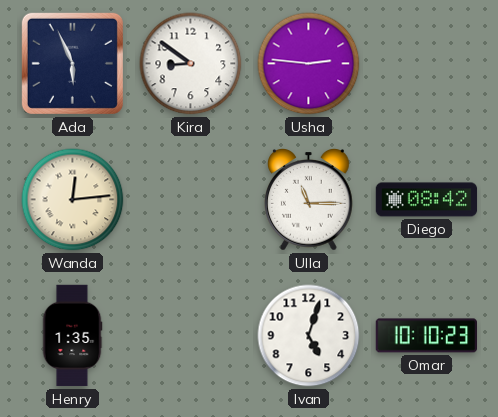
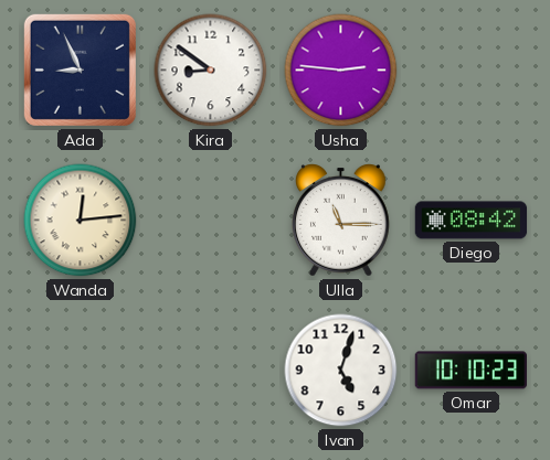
Ada: 5:56 -> 8:56 (80, 69)
Henry: 1:35 -> none (72, 336)
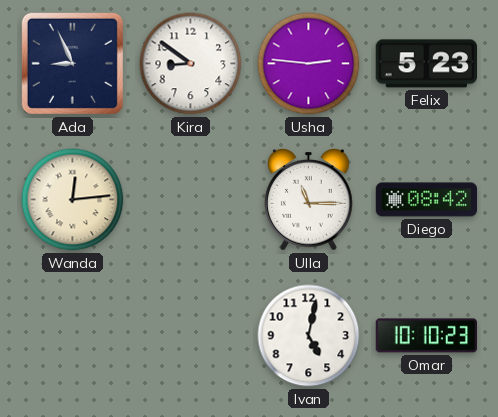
Felix: none -> 5:23 (426, 64)
Ivan: 5:03 -> 5:02 (309, 336)
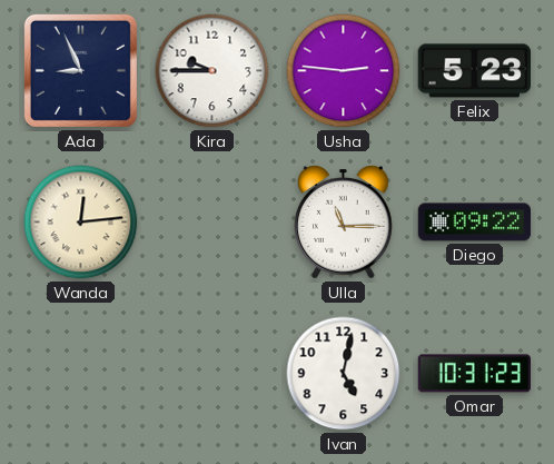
Kira: 8:51 -> 9:45 (212, 71)
Diego: 08:42 -> 09:22 (475, 223)
Omar: 10:10 -> 10:31 (474, 374)
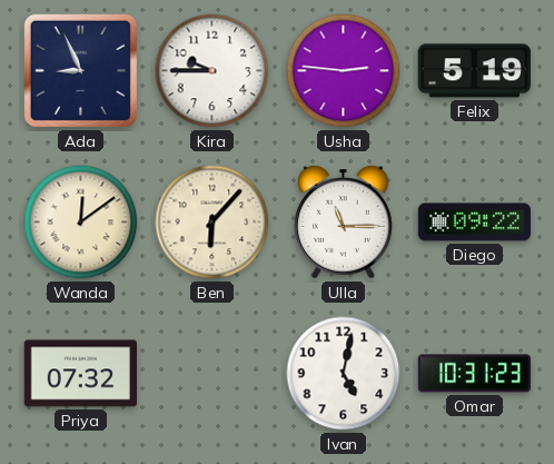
Felix: 5:23 -> 5:19 (474, 71)
Wanda: 12:14 -> 12:09 (81, 223)
Ben: none -> 6:07 (212, 223)
Priya: none -> 07:32 (81, 374)
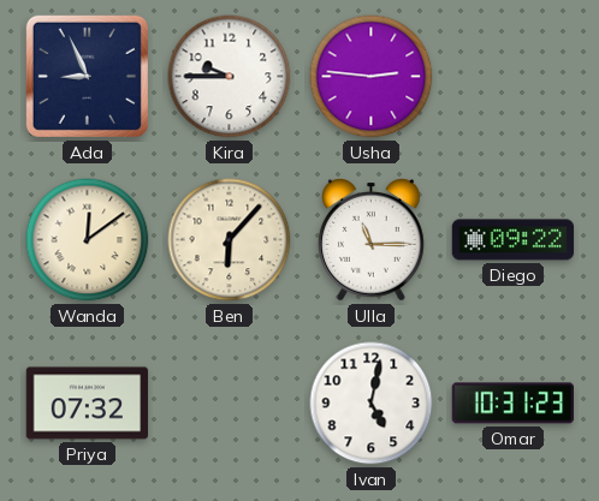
Felix: 5:19 -> none (474, 71)
